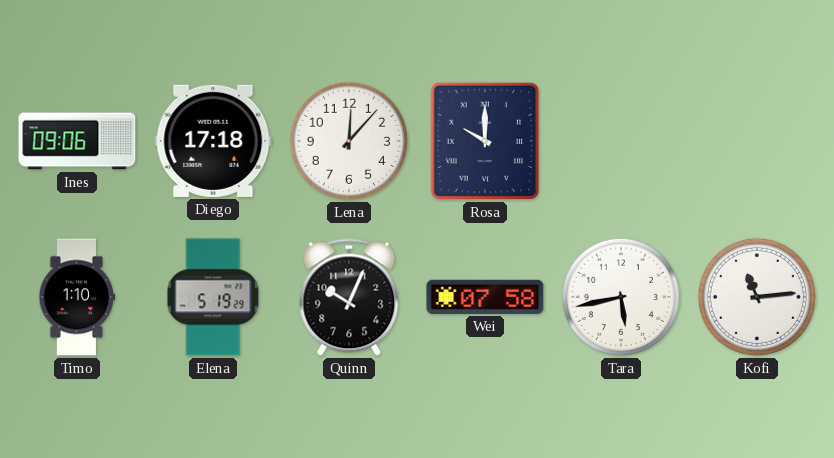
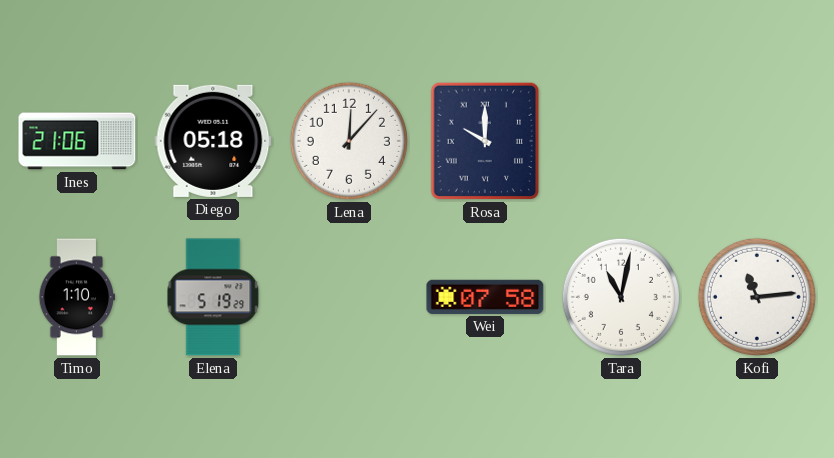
Ines: 09:06 -> 21:06 (77, 141)
Diego: 17:18 -> 05:18 (213, 141)
Quinn: 10:04 -> none (349, 297)
Tara: 5:43 -> 11:02 (621, 297)
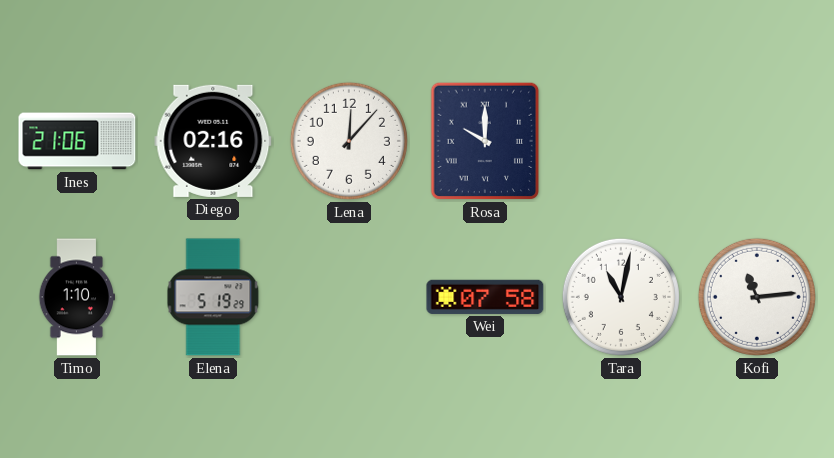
Diego: 05:18 -> 02:16 (213, 141)
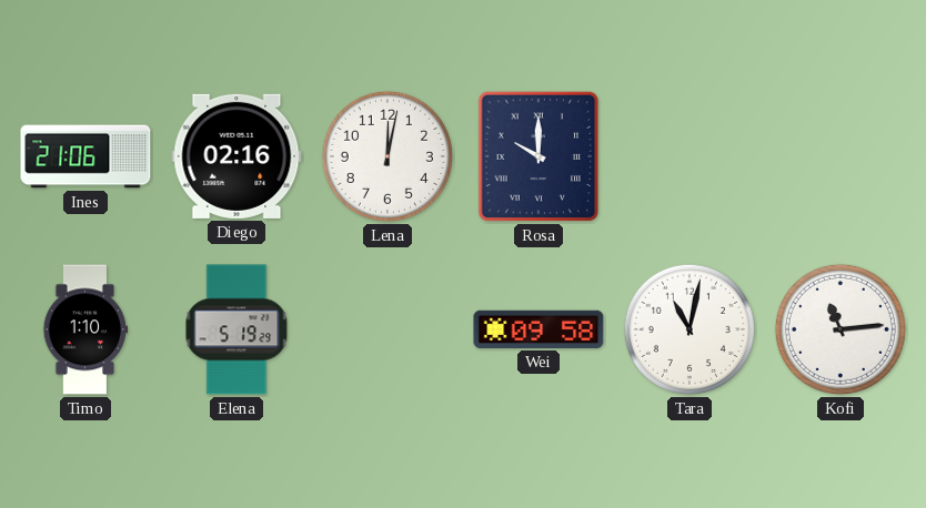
Lena: 12:07 -> 12:02 (387, 156)
Wei: 07:58 -> 09:58 (539, 329)
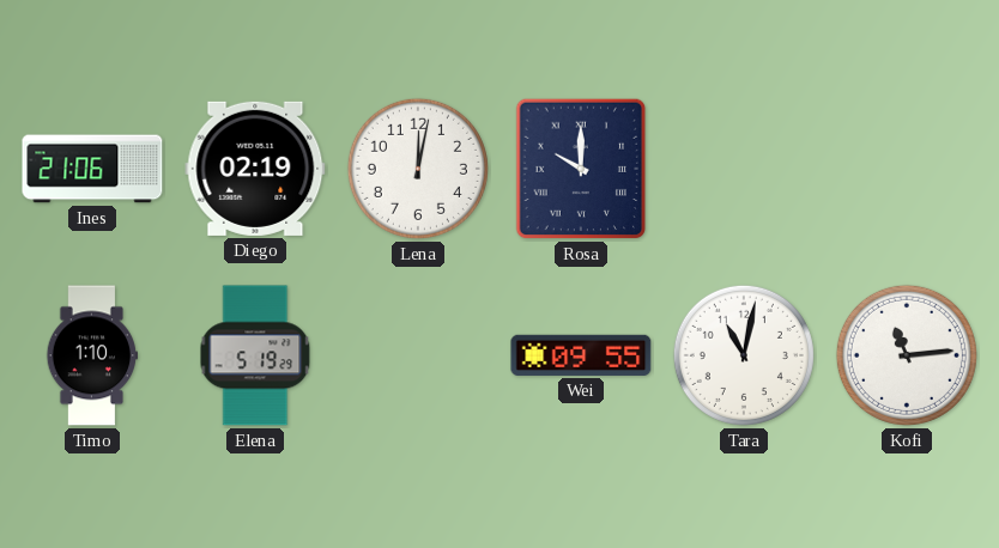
Diego: 02:16 -> 02:19 (255, 169)
Wei: 09:58 -> 09:55 (581, 355)
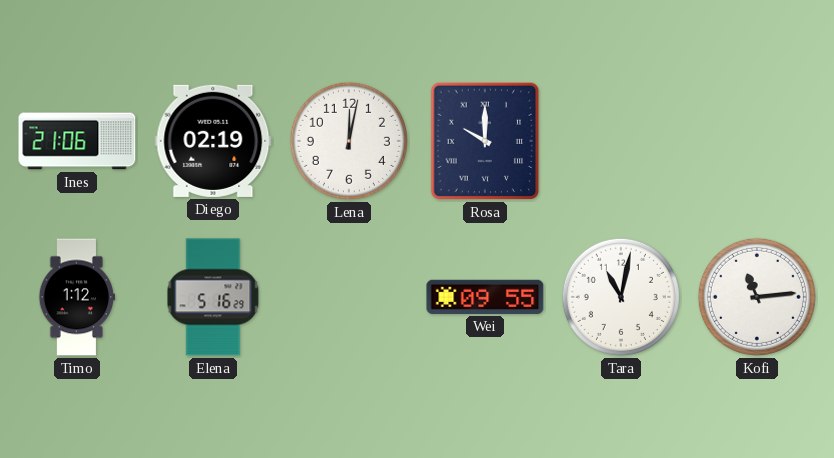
Timo: 1:10 -> 1:12 (76, 297)
Elena: 5:19 -> 5:16 (213, 297)
